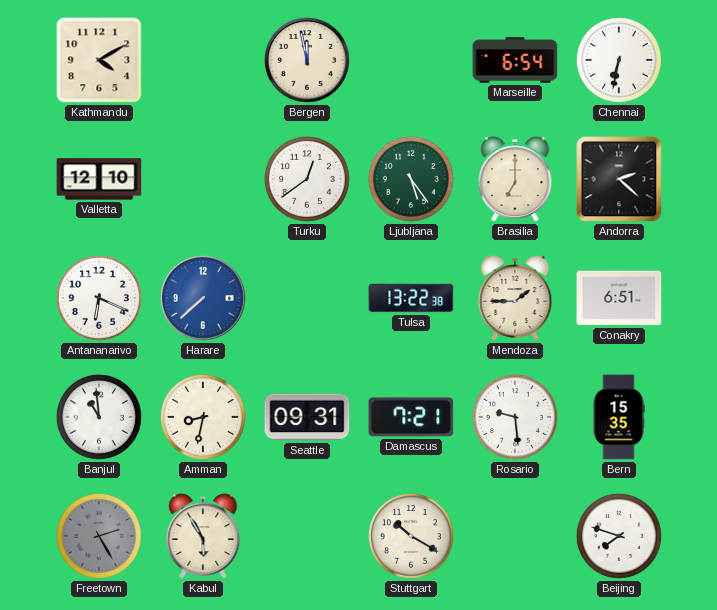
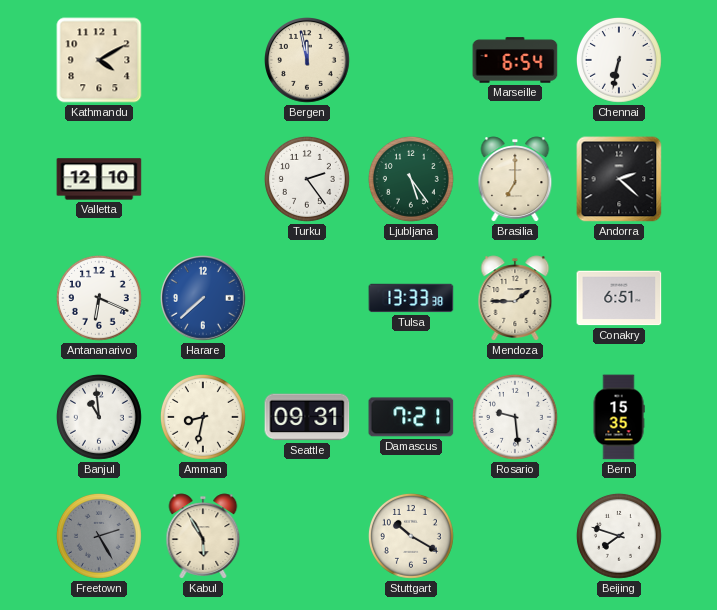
Turku: 12:39 -> 2:24 (307, 179)
Tulsa: 13:22 -> 13:33 (411, 298)
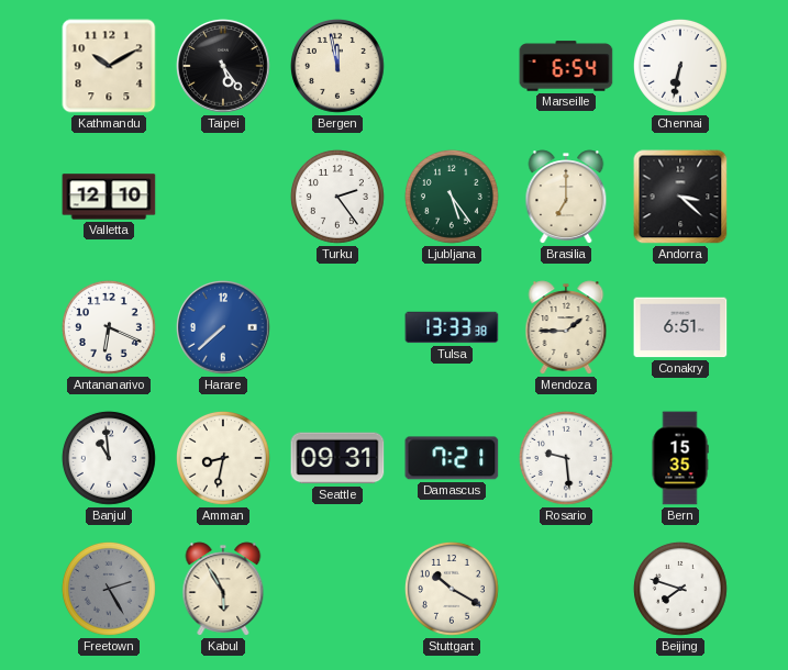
Kathmandu: 4:10 -> 10:10 (109, 66)
Taipei: none -> 5:24 (224, 66)
Andorra: 2:22 -> 3:22 (680, 197)
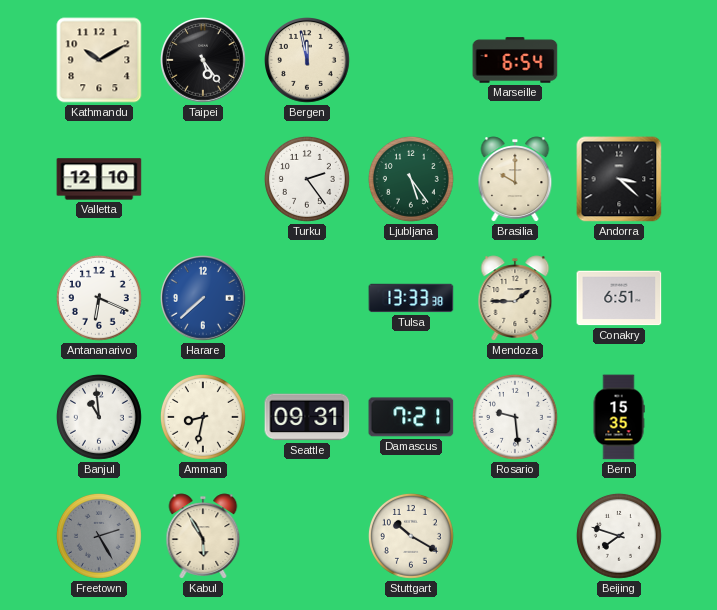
Chennai: 6:32 -> none (680, 66)
Brasilia: 7:00 -> 10:00 (515, 179)
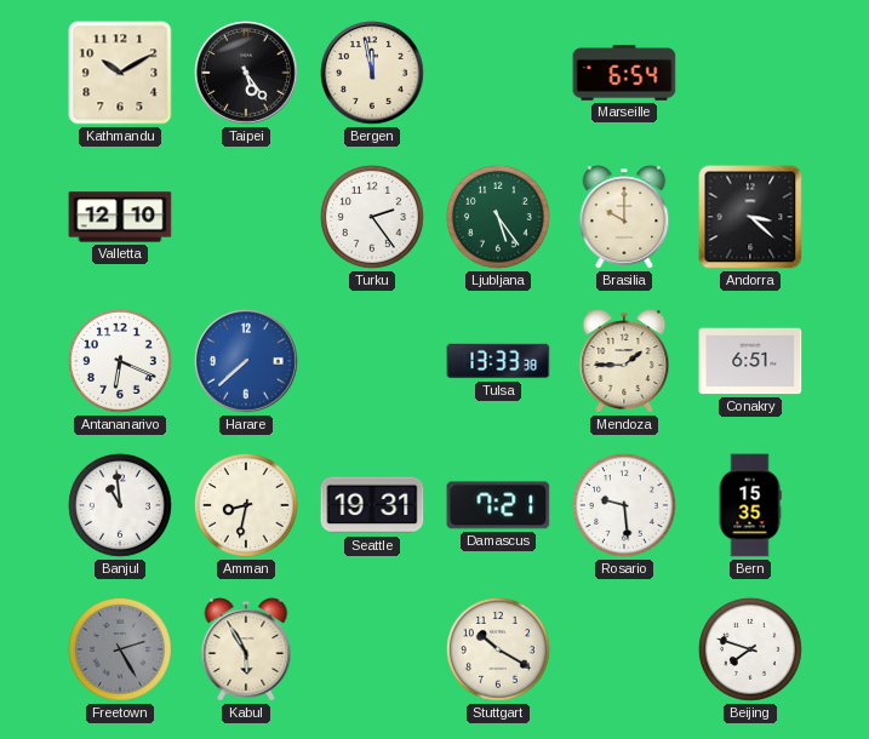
Seattle: 09:31 -> 19:31 (372, 505)
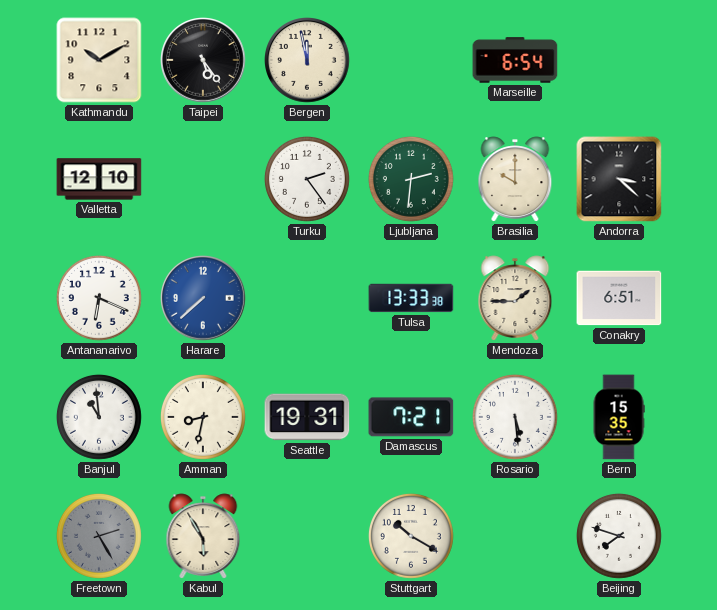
Ljubljana: 5:24 -> 2:31 (411, 179)
Rosario: 9:29 -> 5:29 (515, 417)
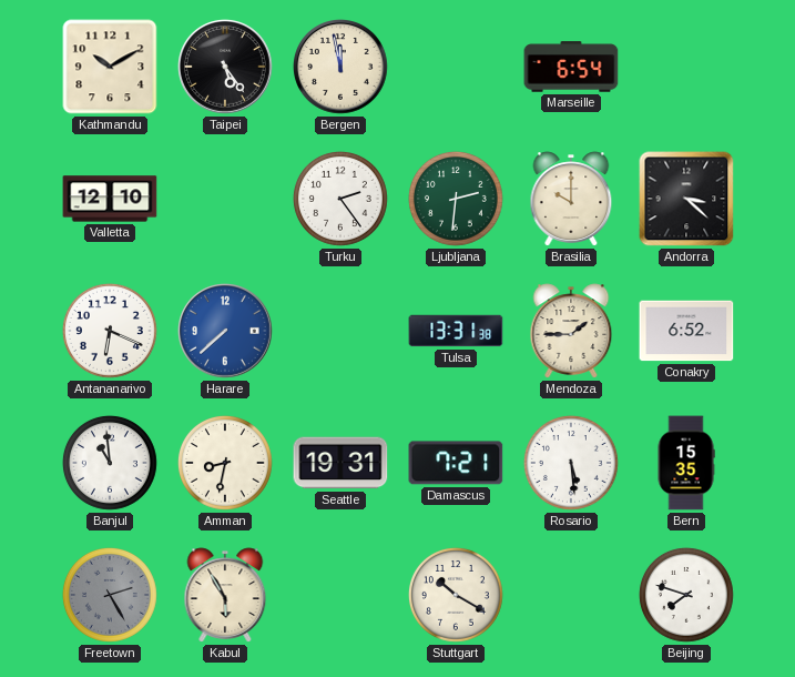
Tulsa: 13:33 -> 13:31 (456, 331)
Conakry: 6:51 -> 6:52 (686, 331)
